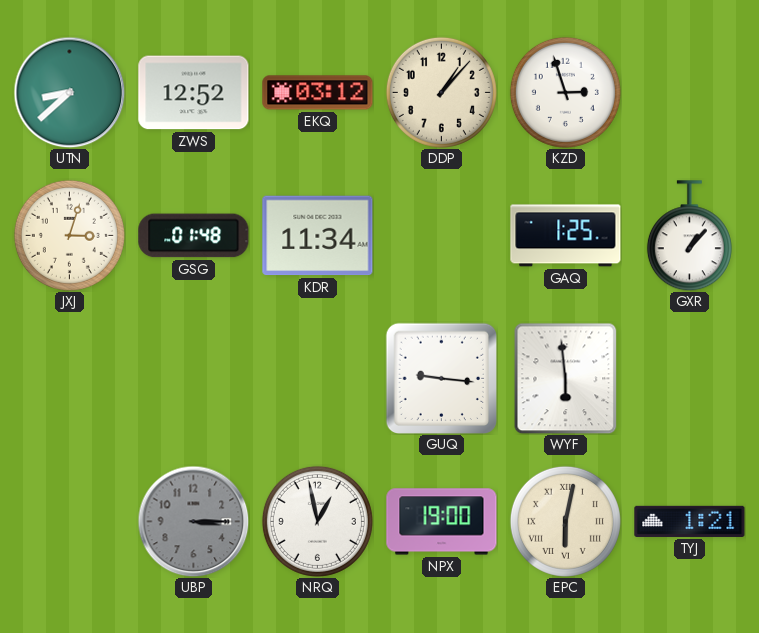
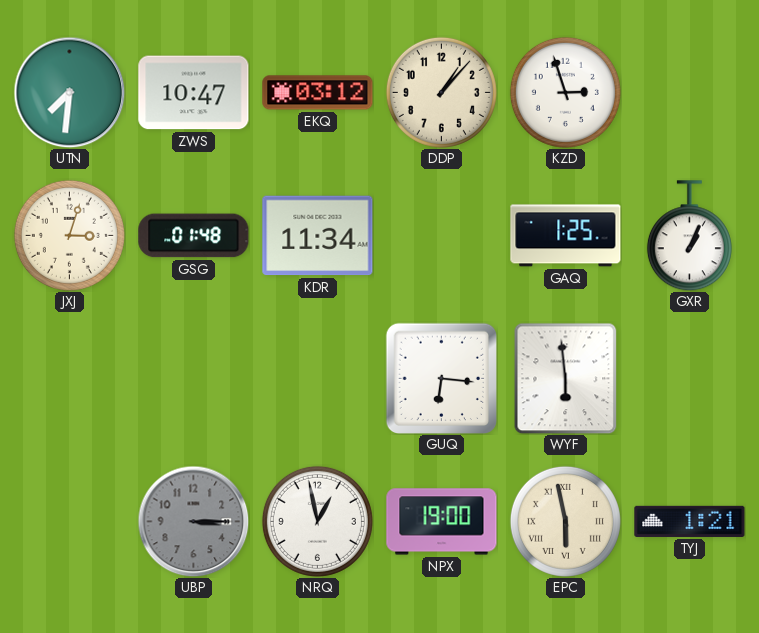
UTN: 8:38 -> 7:31 (69, 92)
ZWS: 12:52 -> 10:47 (194, 93)
GXR: 1:07 -> 1:04 (689, 236)
GUQ: 9:16 -> 6:16 (441, 378)
EPC: 6:02 -> 5:58 (565, 521)
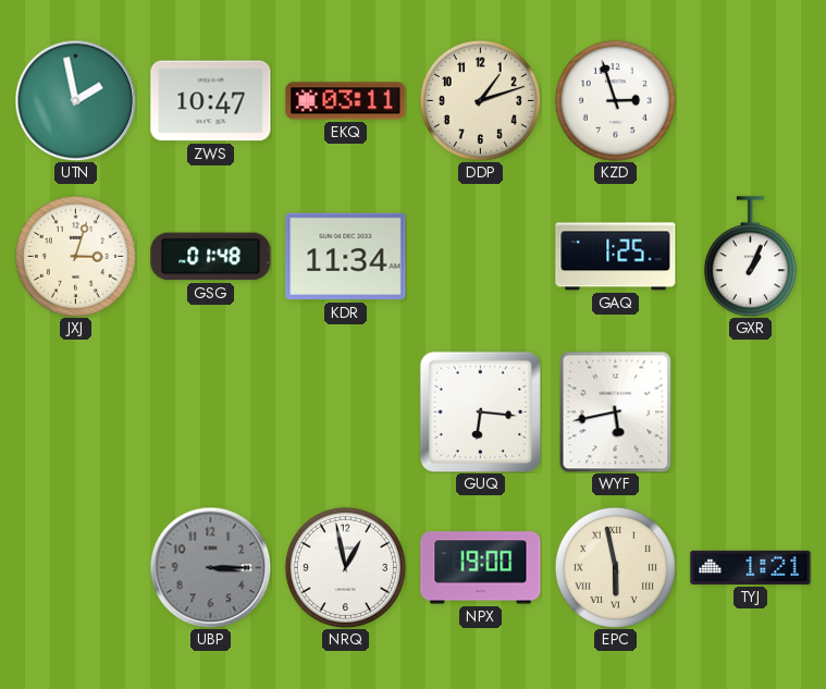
UTN: 7:31 -> 1:58 (75, 100)
EKQ: 03:12 -> 03:11 (346, 101)
DDP: 1:07 -> 1:12 (480, 100)
WYF: 5:59 -> 5:43 (616, 411)
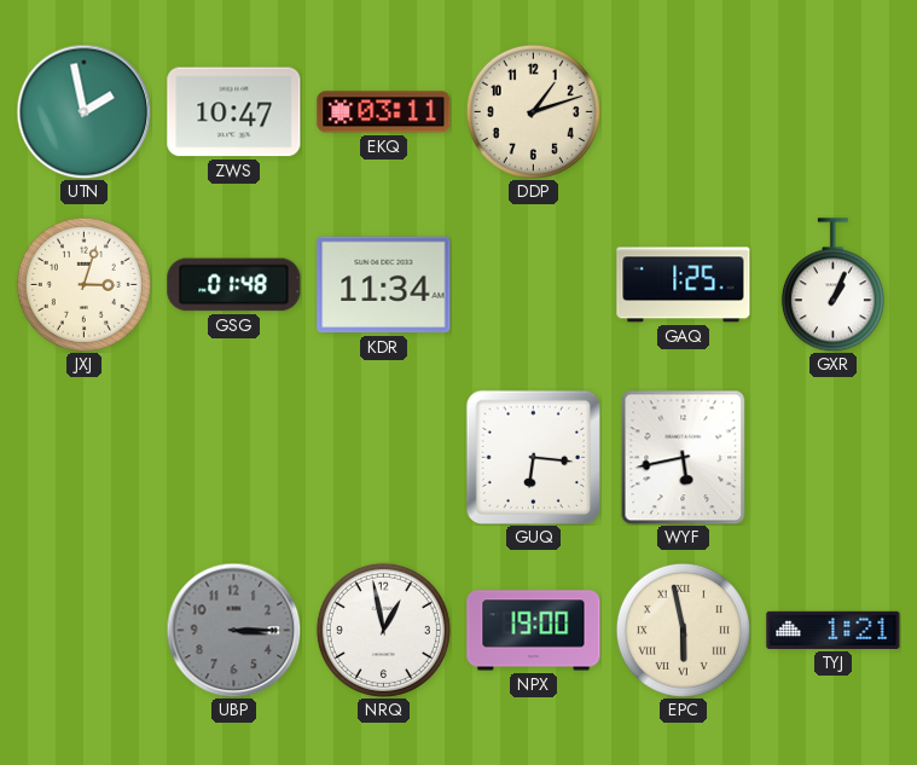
KZD: 2:57 -> none (615, 100)
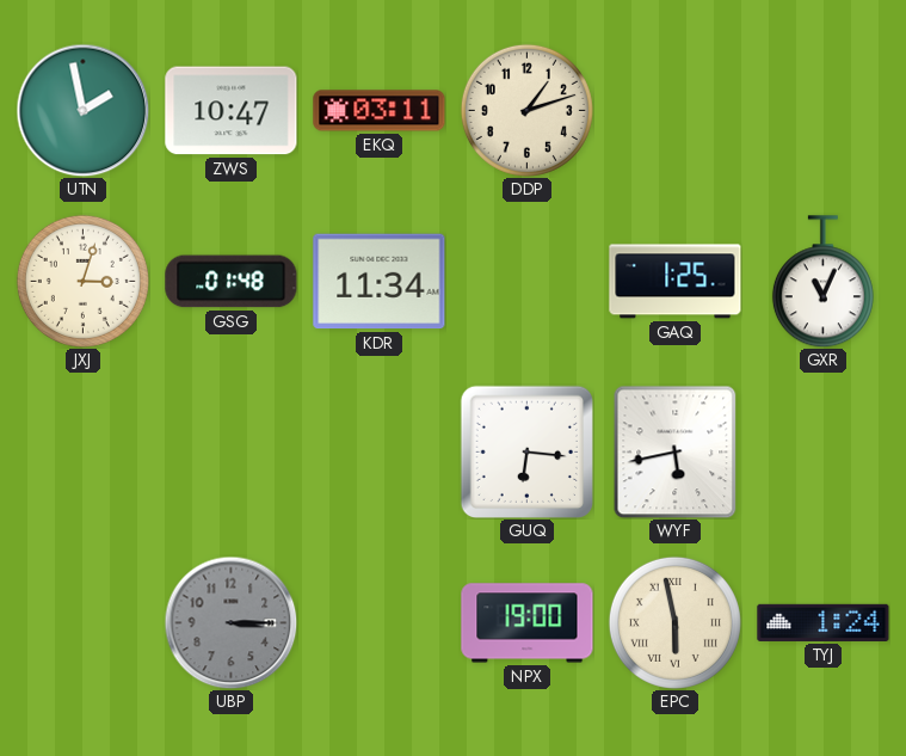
GXR: 1:04 -> 11:04 (822, 282)
NRQ: 12:58 -> none (383, 630)
TYJ: 1:21 -> 1:24 (824, 622)
